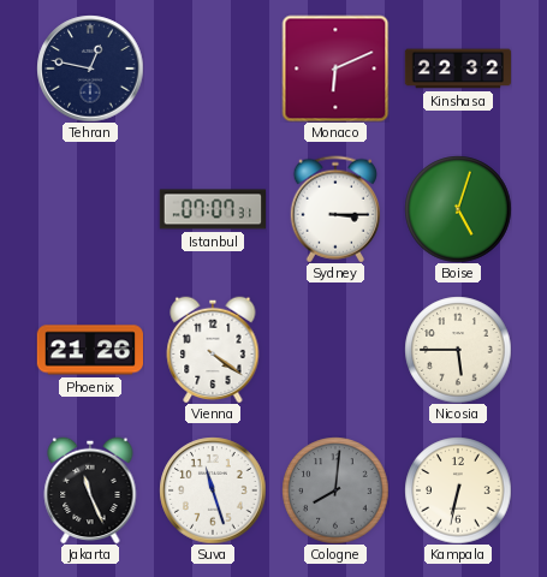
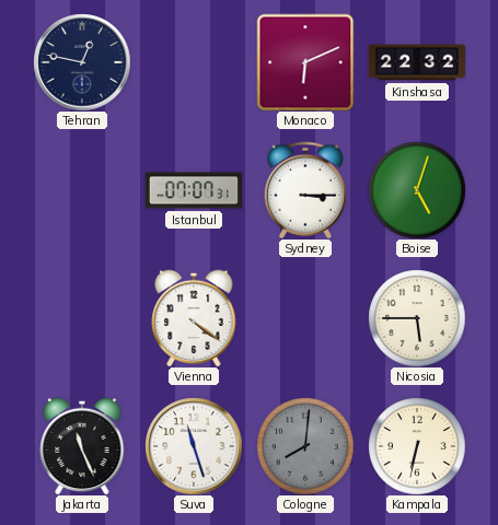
Phoenix: 21:26 -> none (89, 350)
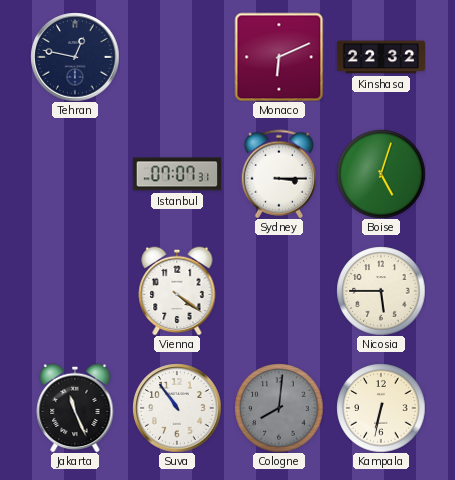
Suva: 11:27 -> 10:54 (177, 408)
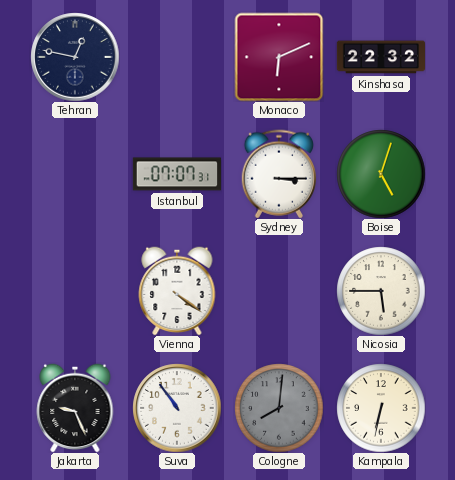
Jakarta: 11:26 -> 9:26 (75, 408)
